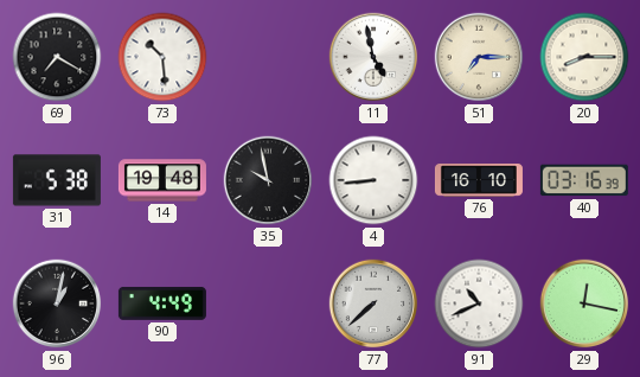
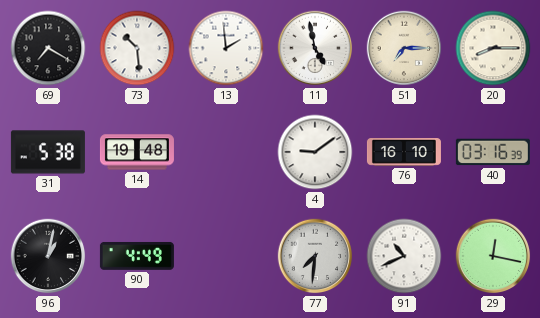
13: none -> 1:59 (226, 48)
35: 9:58 -> none (268, 180)
4: 8:44 -> 9:09 (315, 152)
77: 7:38 -> 7:31 (315, 256)
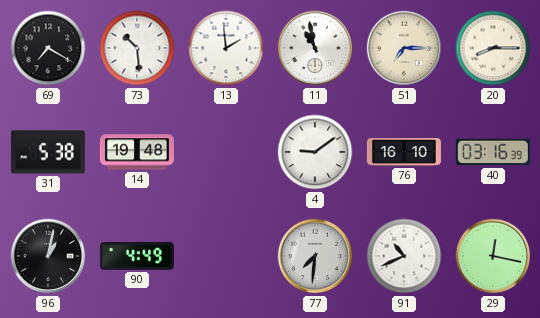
11: 4:58 -> 10:58 (315, 48)
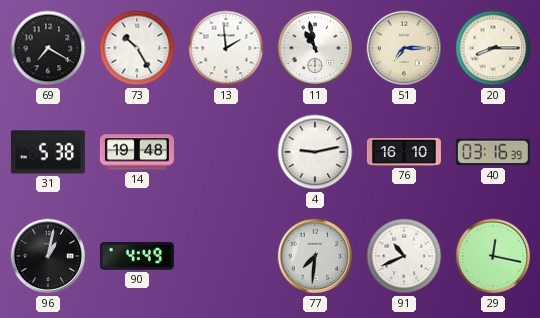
73: 10:29 -> 10:25 (137, 48)
4: 9:09 -> 9:13 (315, 152)
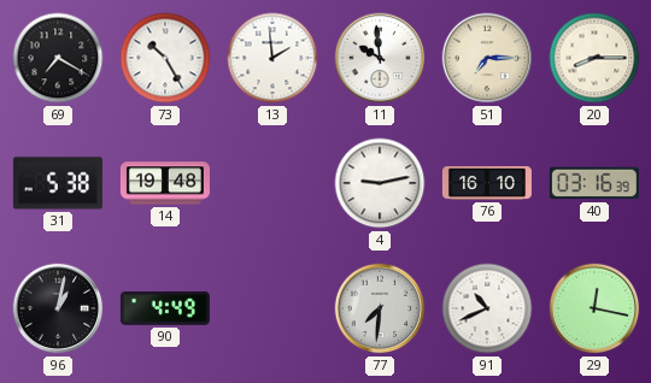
11: 10:58 -> 9:59 (380, 58)
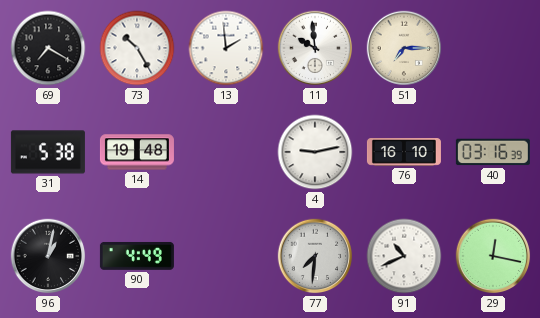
20: 8:15 -> none (594, 58)
